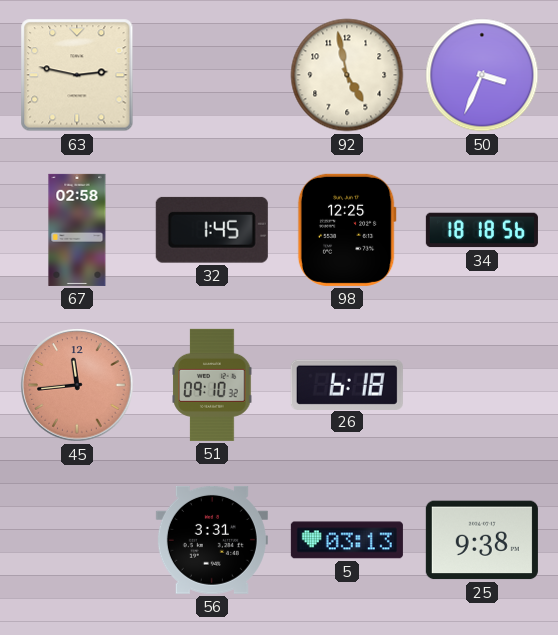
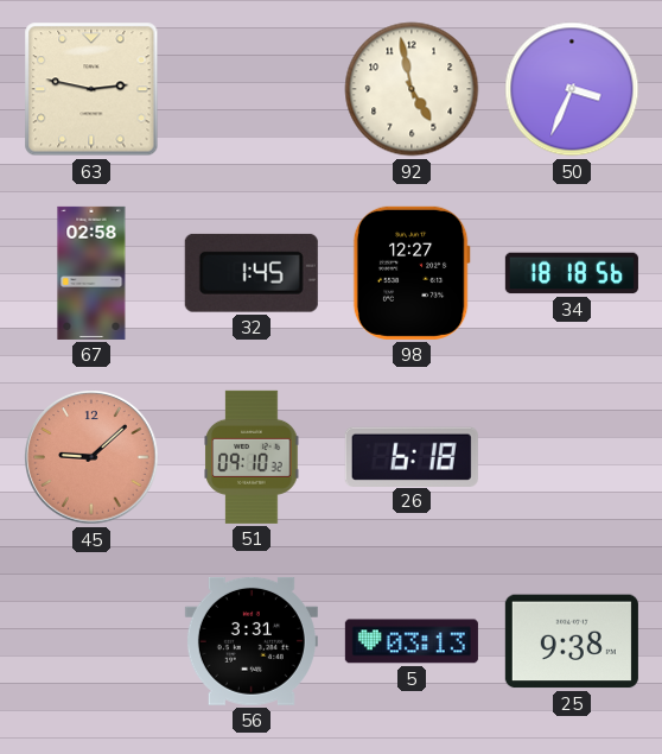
98: 12:25 -> 12:27 (412, 273)
45: 11:44 -> 9:08 (91, 457)
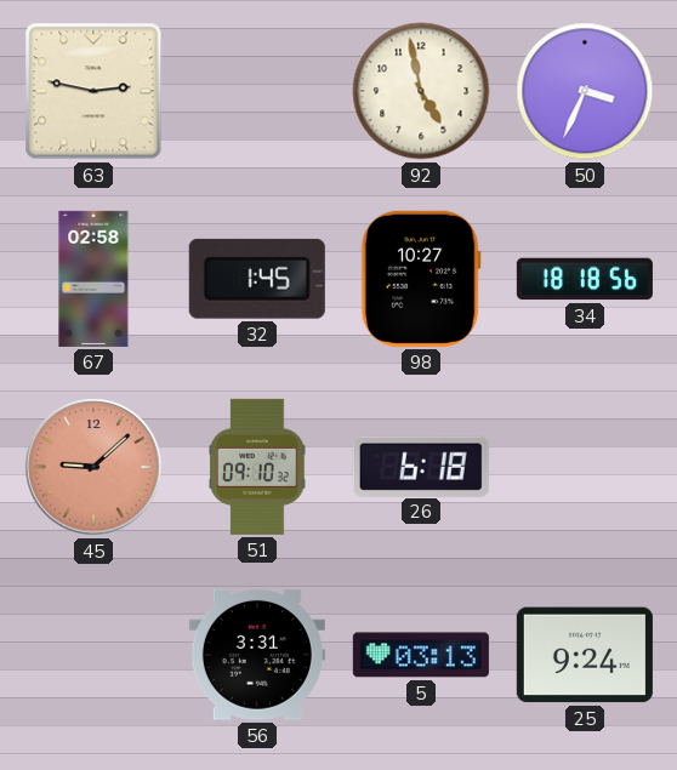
98: 12:27 -> 10:27 (421, 279)
25: 9:38 -> 9:24 (585, 655)
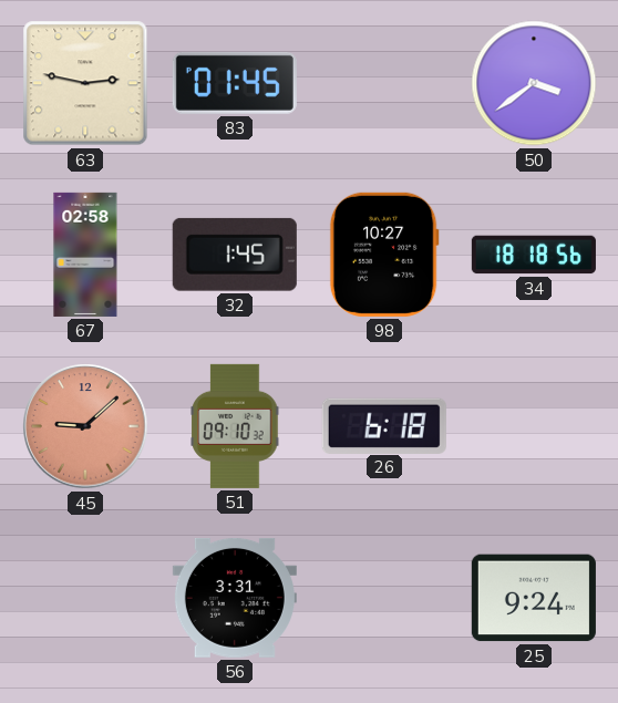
83: none -> 01:45 (235, 83)
92: 4:58 -> none (421, 91)
50: 3:34 -> 3:39 (534, 83)
5: 03:13 -> none (421, 655)
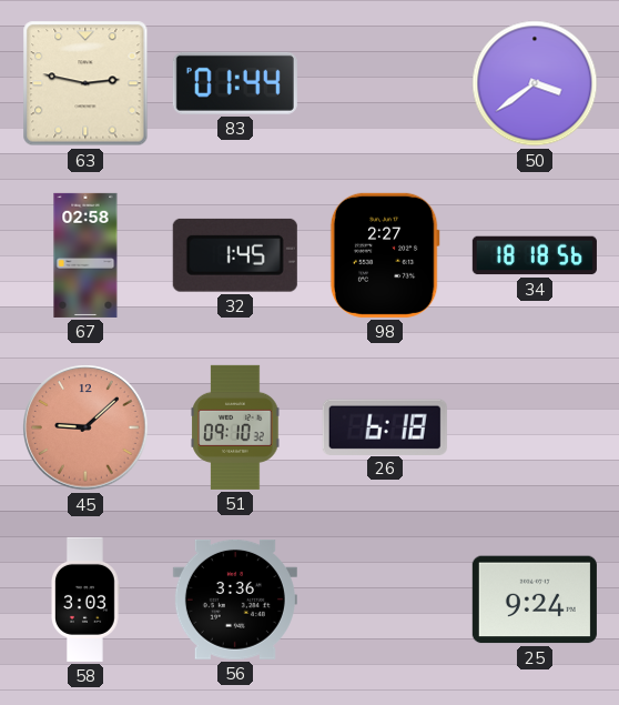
83: 01:45 -> 01:44 (235, 83)
98: 10:27 -> 2:27 (385, 255)
58: none -> 3:03 (85, 600)
56: 3:31 -> 3:36 (235, 600)
